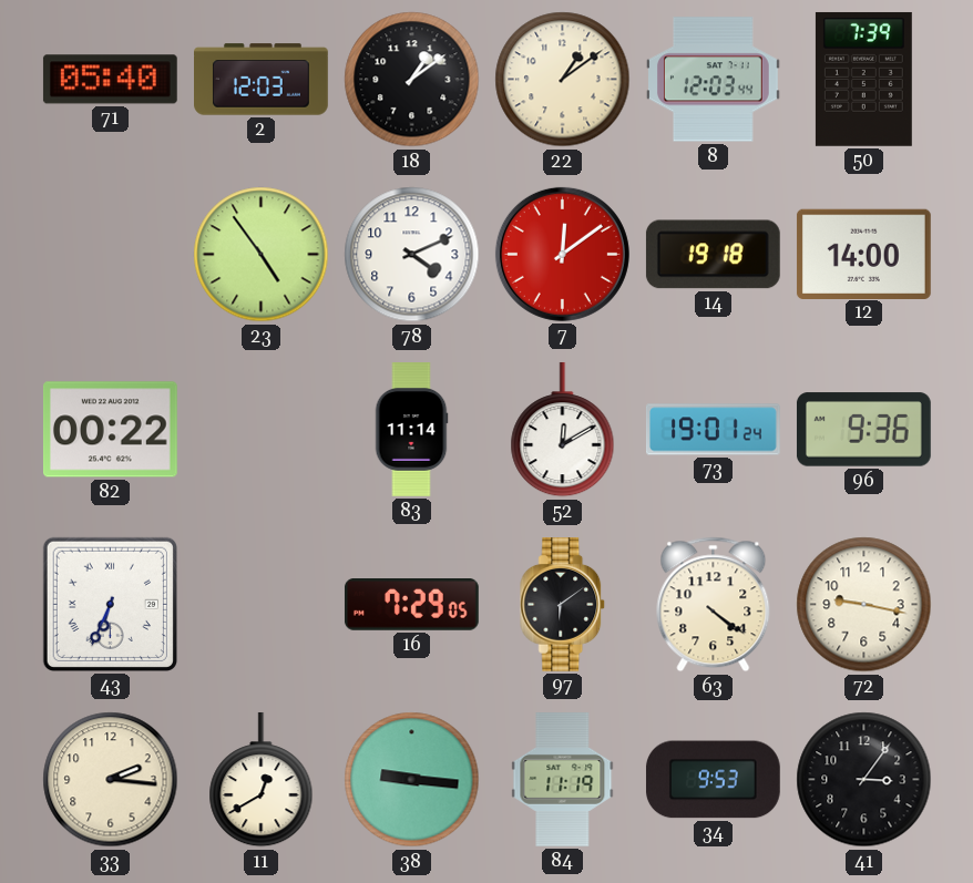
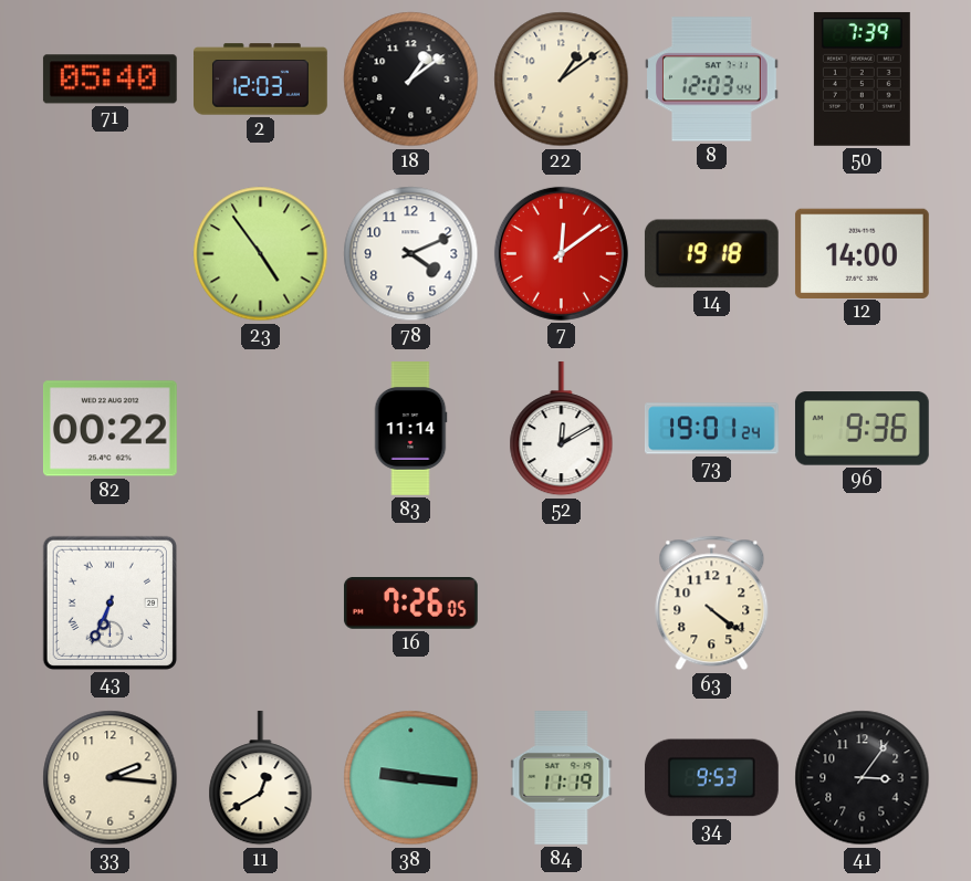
16: 7:29 -> 7:26 (410, 604)
97: 6:09 -> none (563, 605)
72: 9:17 -> none (864, 605)
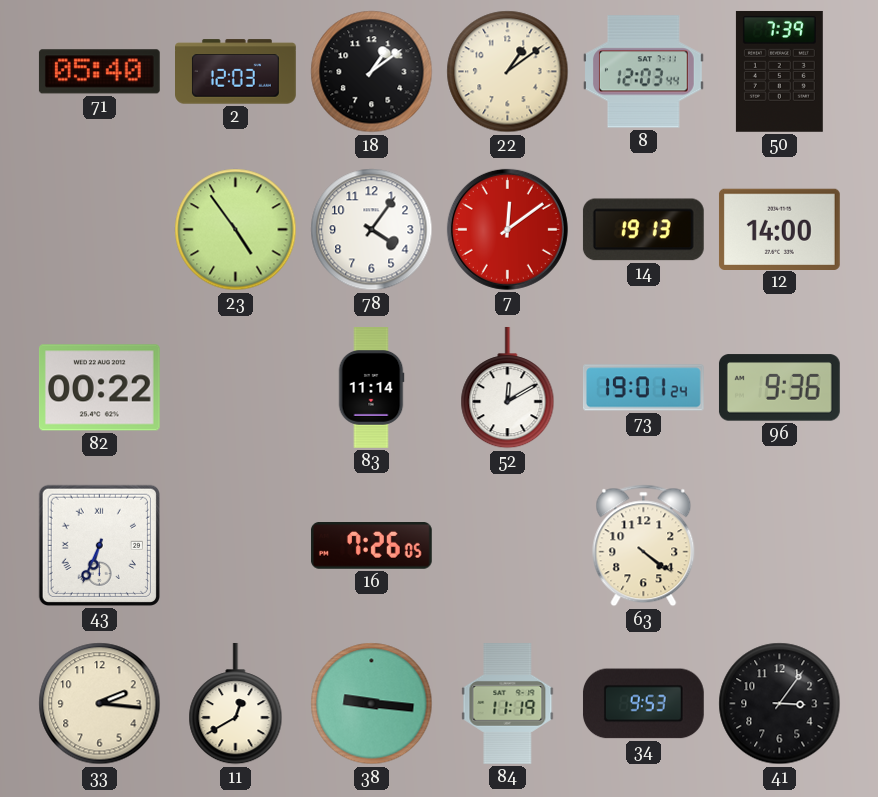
78: 4:11 -> 4:06 (372, 230)
14: 19:18 -> 19:13 (643, 230)
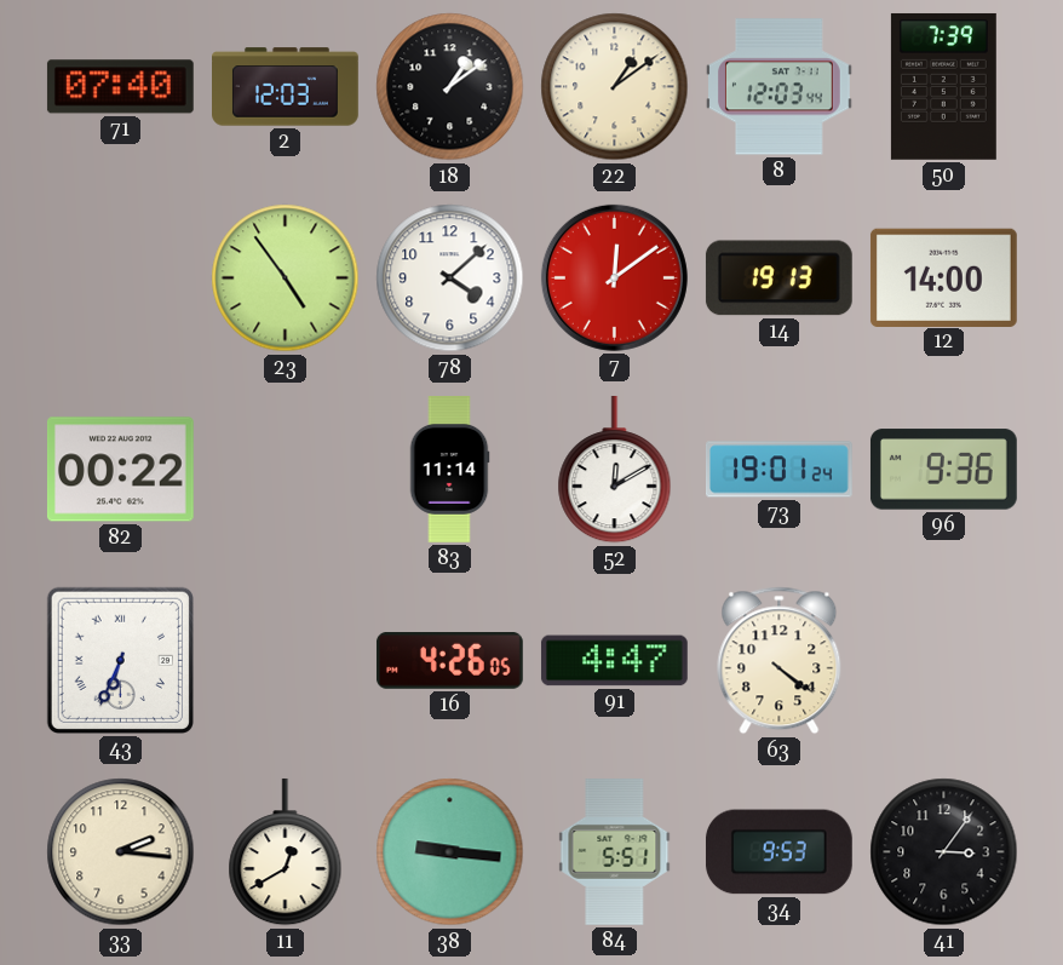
71: 05:40 -> 07:40 (120, 87)
78: 4:06 -> 4:08 (450, 278)
16: 7:26 -> 4:26 (449, 661)
91: none -> 4:47 (614, 661)
84: 11:19 -> 5:51 (615, 852)
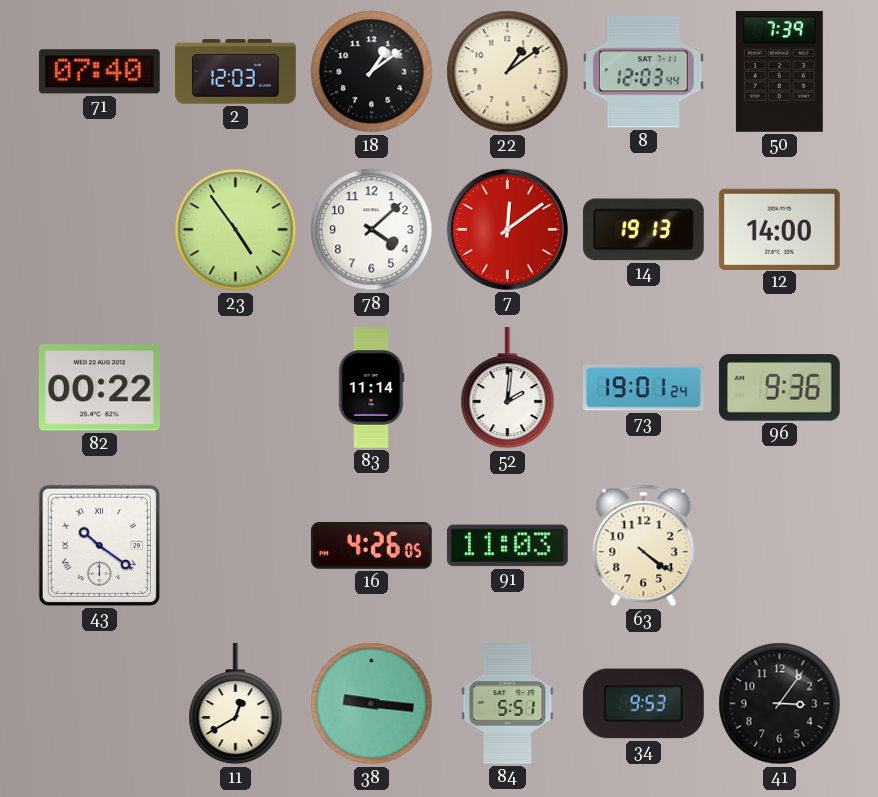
52: 12:10 -> 2:01 (508, 388)
43: 6:34 -> 10:21 (99, 545)
91: 4:47 -> 11:03 (507, 546)
33: 2:16 -> none (121, 852)
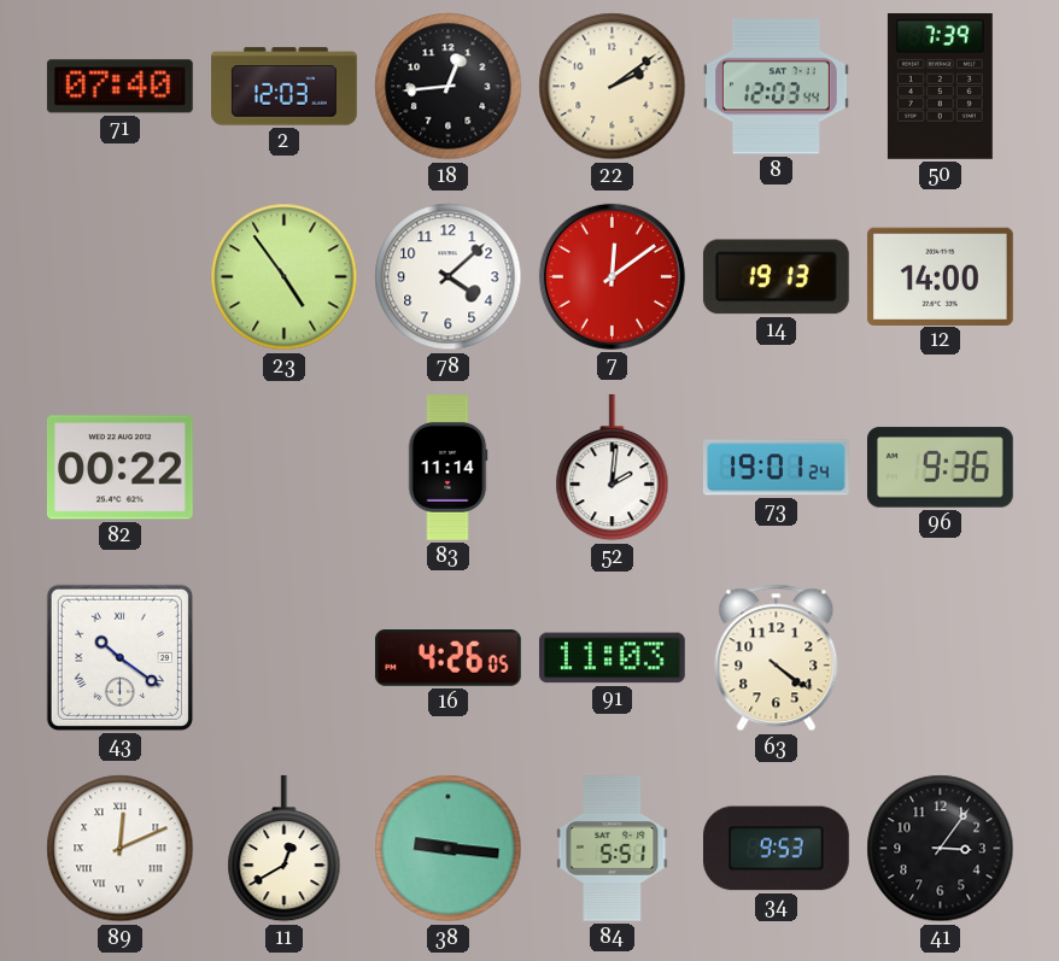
18: 1:09 -> 12:44 (449, 87)
22: 1:09 -> 2:09 (613, 87)
89: none -> 12:11 (121, 849)
